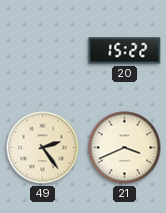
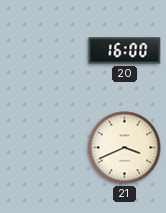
20: 15:22 -> 16:00 (125, 51)
49: 2:24 -> none (43, 148)
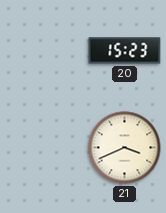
20: 16:00 -> 15:23 (125, 51)
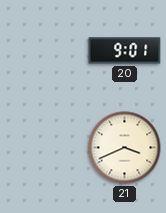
20: 15:23 -> 9:01 (125, 51)
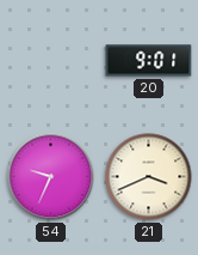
54: none -> 9:34 (51, 177)
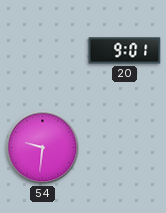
54: 9:34 -> 9:31 (43, 148)
21: 3:41 -> none (149, 177)
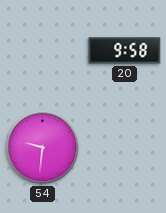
20: 9:01 -> 9:58 (125, 51)
